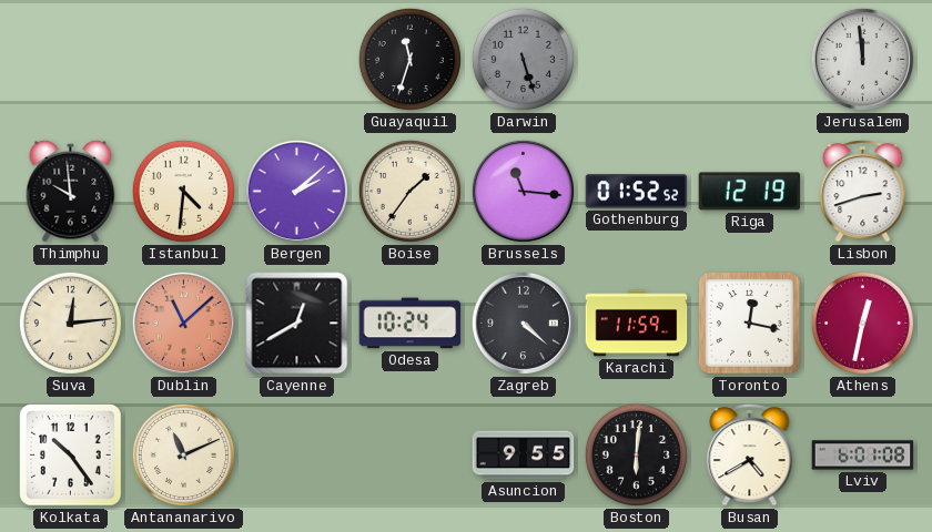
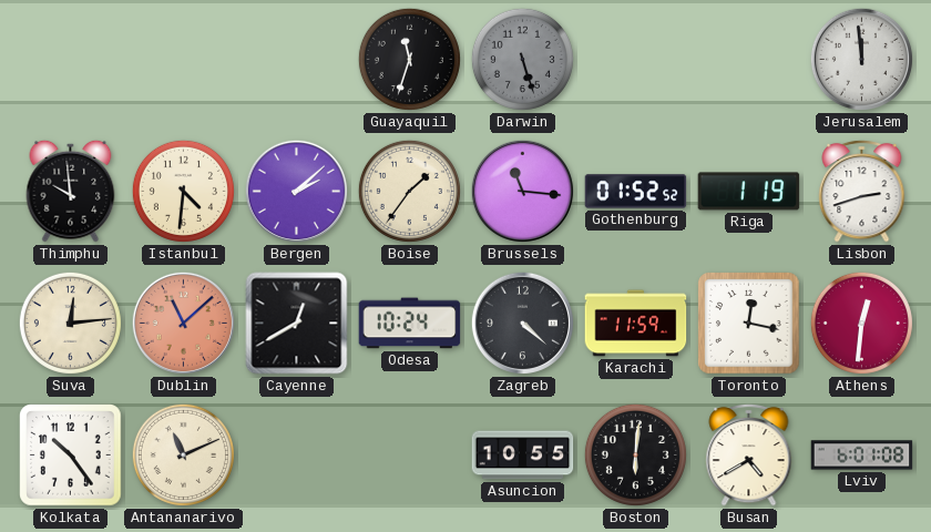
Riga: 12:19 -> 1:19 (749, 192)
Athens: 12:32 -> 12:31 (861, 323)
Asuncion: 9:55 -> 10:55 (523, 456)
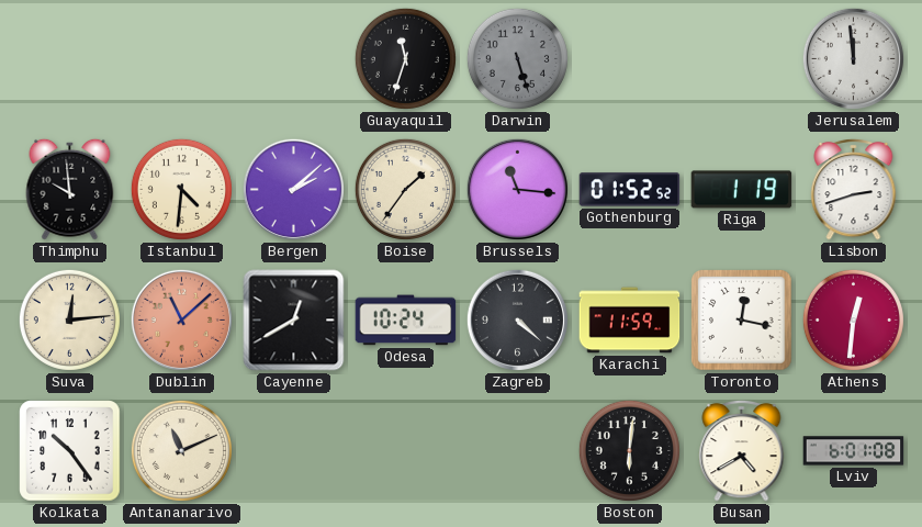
Asuncion: 10:55 -> none (523, 456)
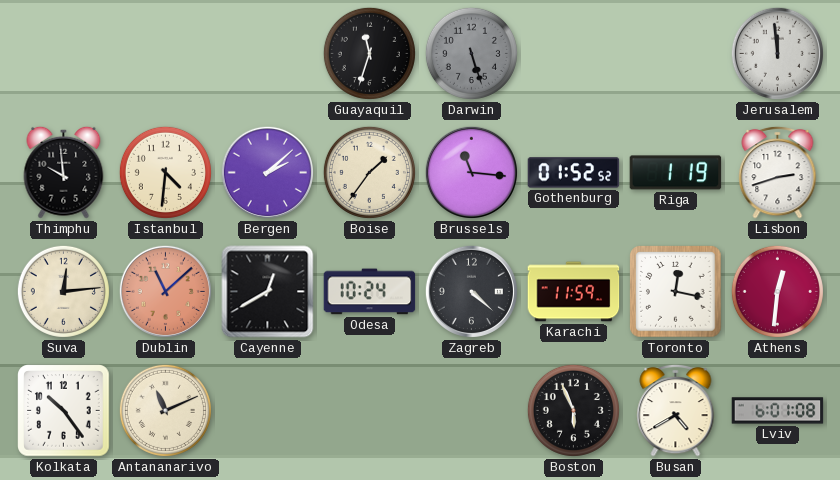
Boston: 6:01 -> 5:56 (573, 410)
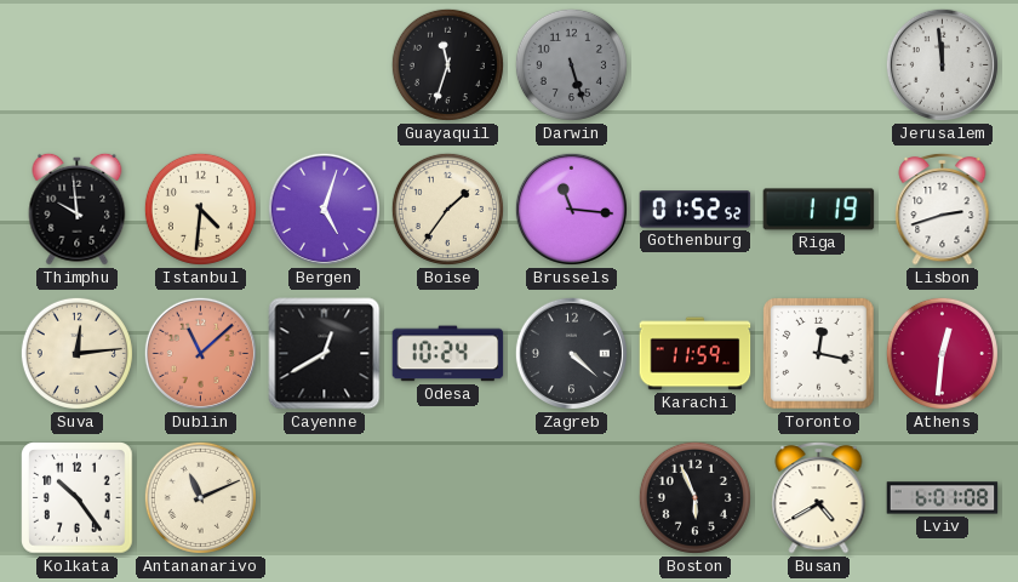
Bergen: 2:08 -> 5:03 (324, 209)
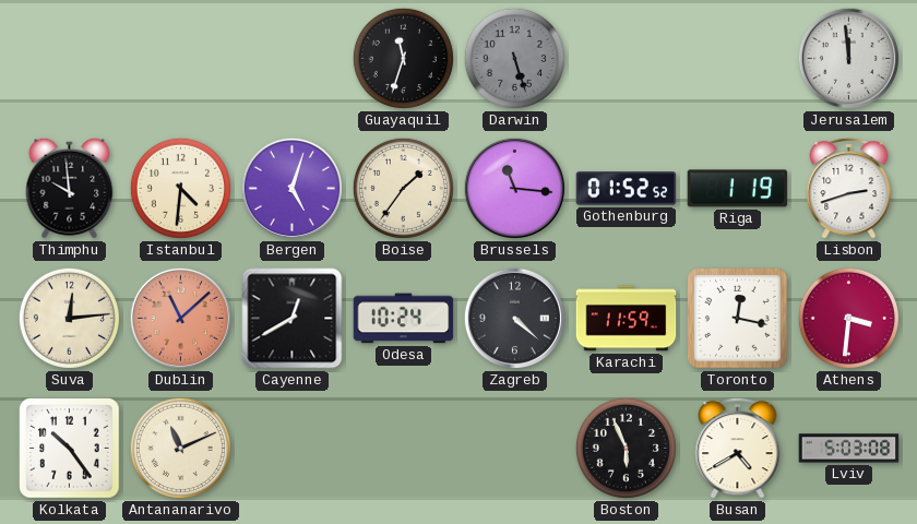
Athens: 12:31 -> 3:31 (848, 318)
Lviv: 6:01 -> 5:03 (849, 449)
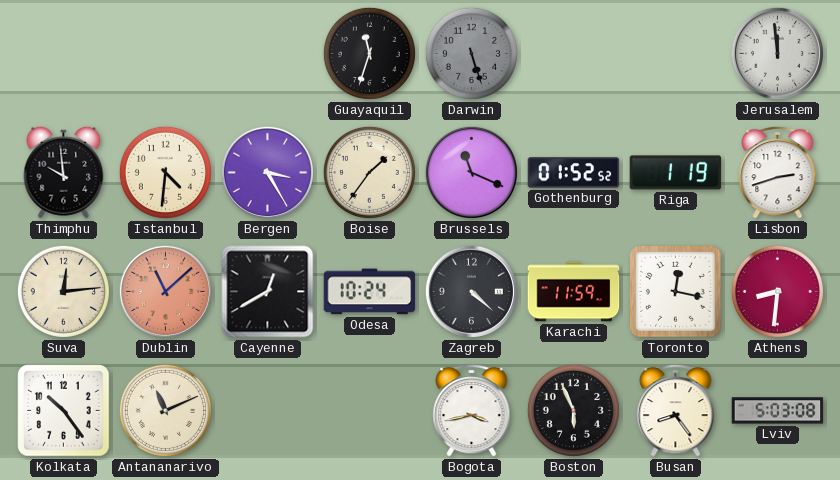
Bergen: 5:03 -> 3:25 (267, 172)
Brussels: 11:16 -> 11:19 (471, 172)
Athens: 3:31 -> 8:31 (777, 291)
Bogota: none -> 3:43 (472, 410)
Busan: 4:40 -> 8:24 (676, 410)
